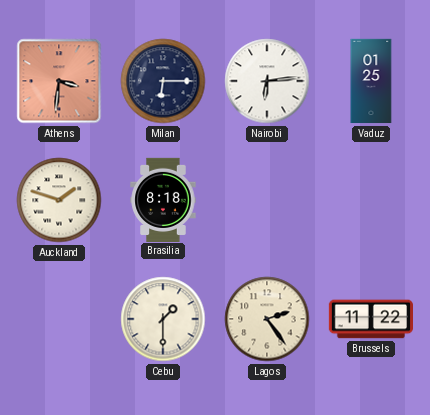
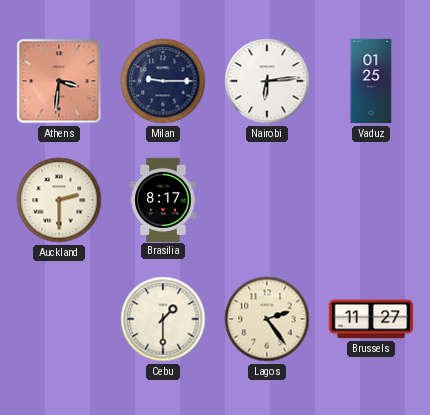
Milan: 6:15 -> 9:15 (163, 81)
Auckland: 1:48 -> 2:30 (59, 200)
Brasilia: 8:18 -> 8:17 (163, 199)
Brussels: 11:22 -> 11:27 (370, 319)
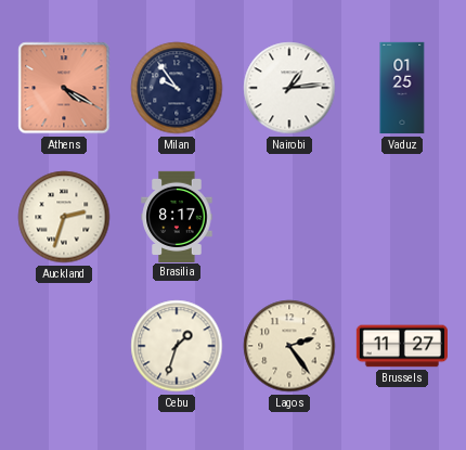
Athens: 3:31 -> 4:20 (64, 88)
Milan: 9:15 -> 9:54 (177, 88)
Nairobi: 6:14 -> 1:14 (289, 88)
Auckland: 2:30 -> 2:33 (64, 217)
Cebu: 1:30 -> 1:33 (177, 346)
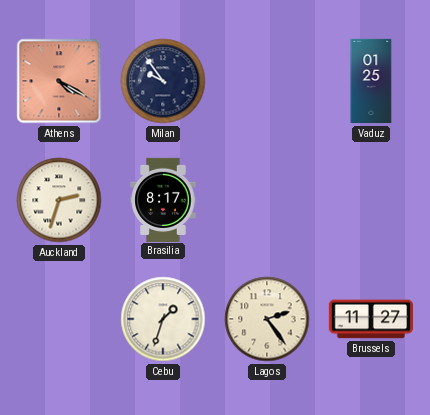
Nairobi: 1:14 -> none (289, 88)
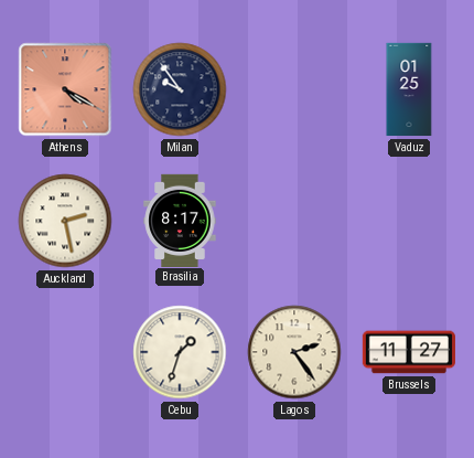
Auckland: 2:33 -> 2:28 (65, 221)
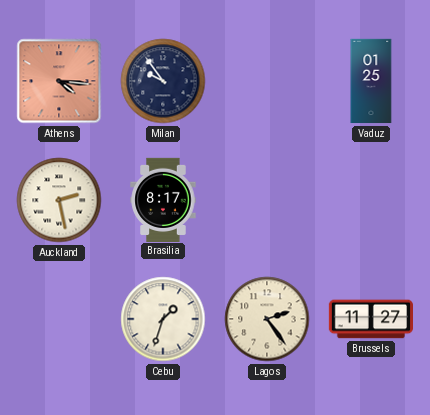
Athens: 4:20 -> 4:16 (59, 81)
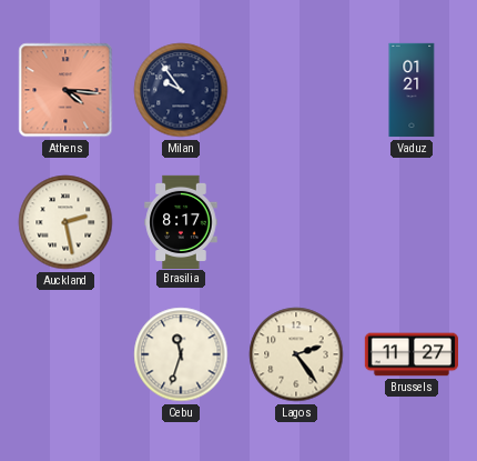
Vaduz: 01:25 -> 01:21 (412, 90)
Cebu: 1:33 -> 11:33 (181, 354)
